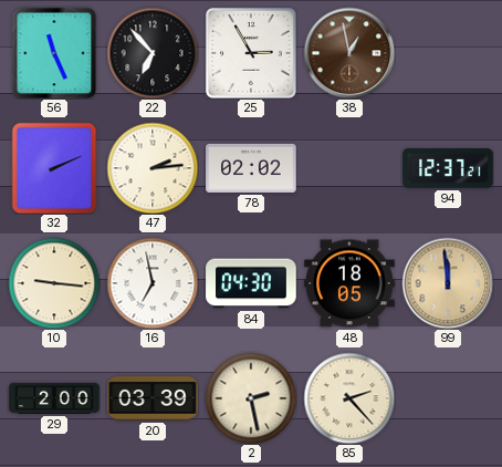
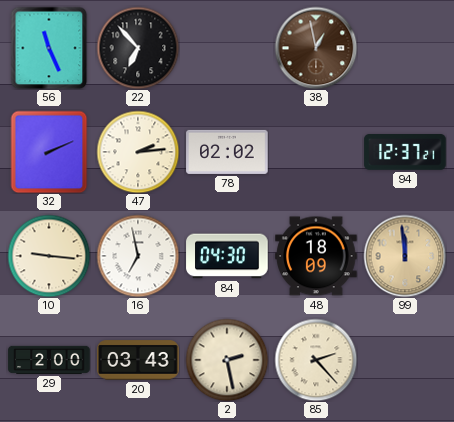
25: 2:55 -> none (251, 53)
48: 18:05 -> 18:09 (316, 256)
20: 03:39 -> 03:43 (138, 360)
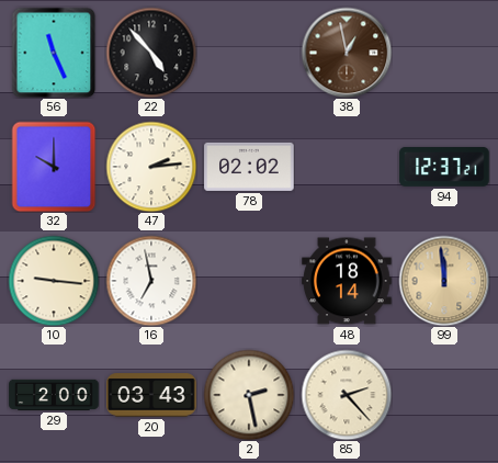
22: 6:53 -> 4:53 (151, 53)
32: 2:11 -> 10:00 (54, 167)
84: 04:30 -> none (227, 256)
48: 18:09 -> 18:14 (347, 281)
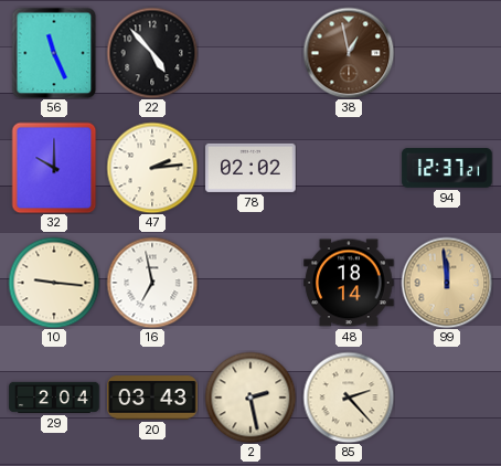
29: 2:00 -> 2:04 (54, 398)
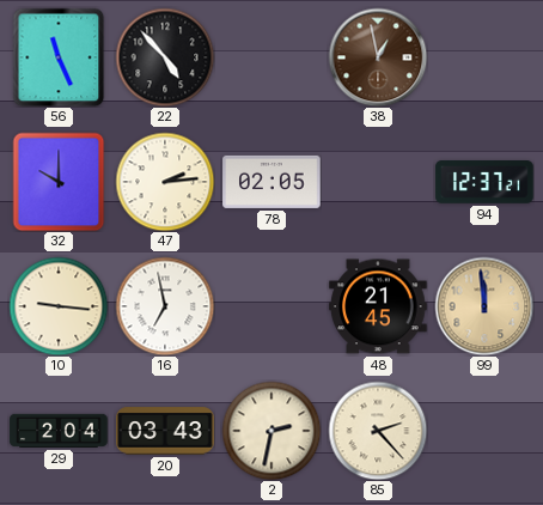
78: 02:02 -> 02:05 (271, 182)
48: 18:14 -> 21:45 (378, 306)
2: 2:28 -> 2:32 (271, 431)
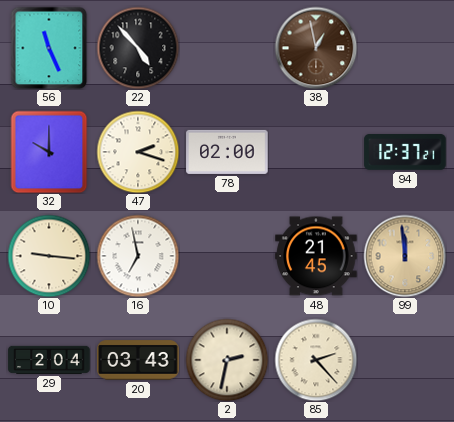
47: 2:14 -> 2:18 (138, 152)
78: 02:05 -> 02:00 (227, 152)
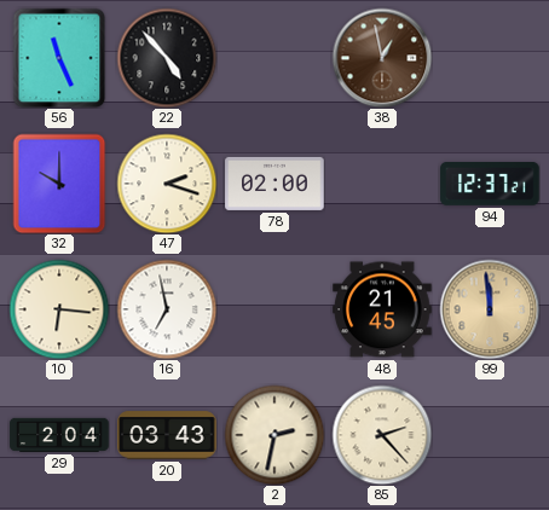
10: 9:16 -> 6:16 (59, 309)
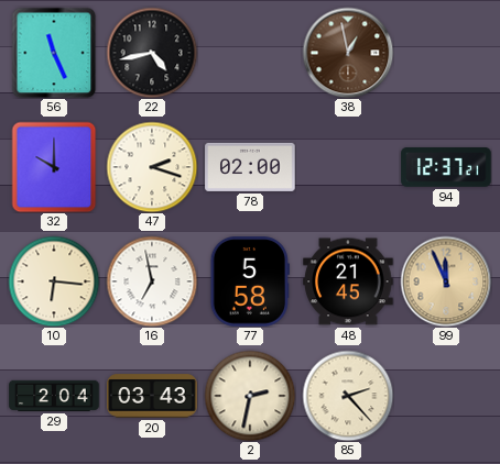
22: 4:53 -> 4:43 (152, 53)
77: none -> 5:58 (250, 281)
99: 11:59 -> 11:56 (446, 281)
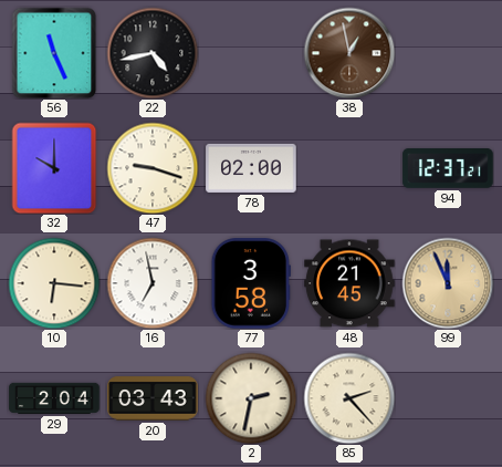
47: 2:18 -> 9:18 (153, 168)
77: 5:58 -> 3:58 (251, 283)
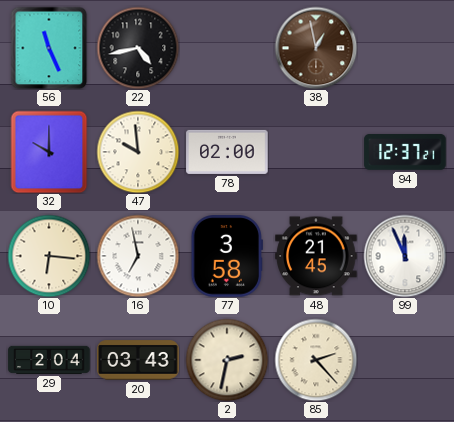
47: 9:18 -> 9:59 (138, 152)
99 dial: champagne -> white (405, 256)
